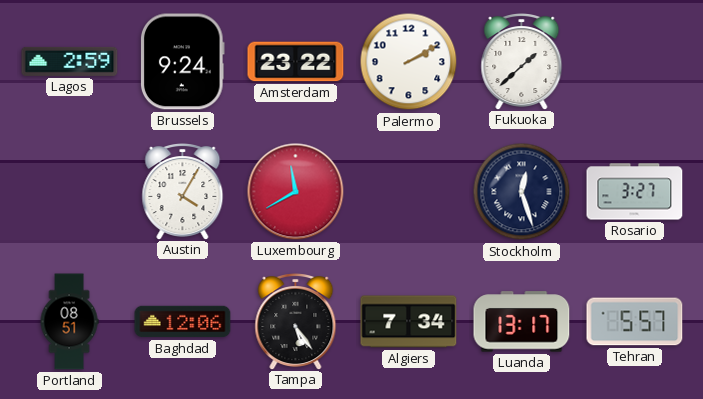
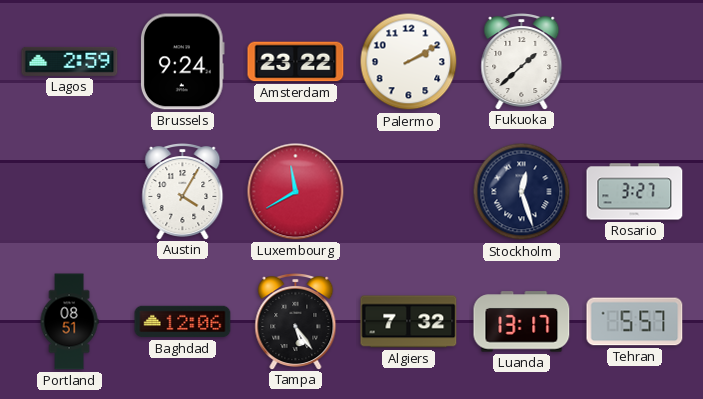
Algiers: 7:34 -> 7:32 (409, 322)
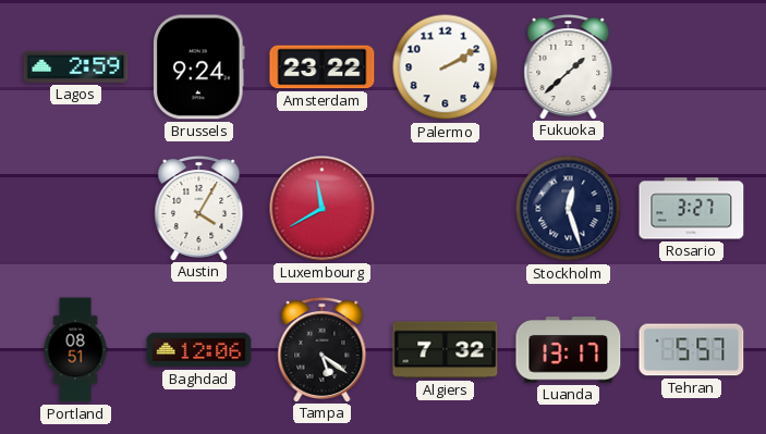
Tampa: 5:24 -> 5:21 (323, 350)
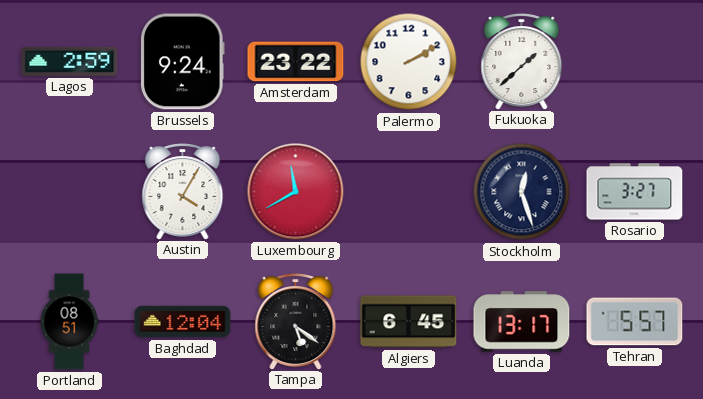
Baghdad: 12:06 -> 12:04 (183, 322)
Algiers: 7:32 -> 6:45 (409, 322)
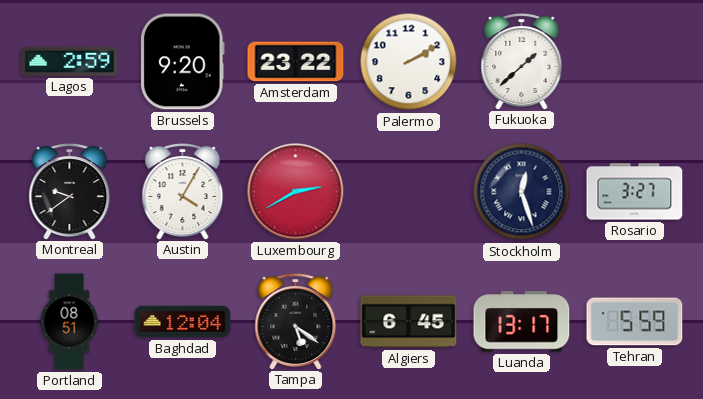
Brussels: 9:24 -> 9:20 (183, 62)
Montreal: none -> 9:39 (70, 192)
Luxembourg: 11:40 -> 2:40 (296, 192)
Tehran: 5:57 -> 5:59 (635, 322)
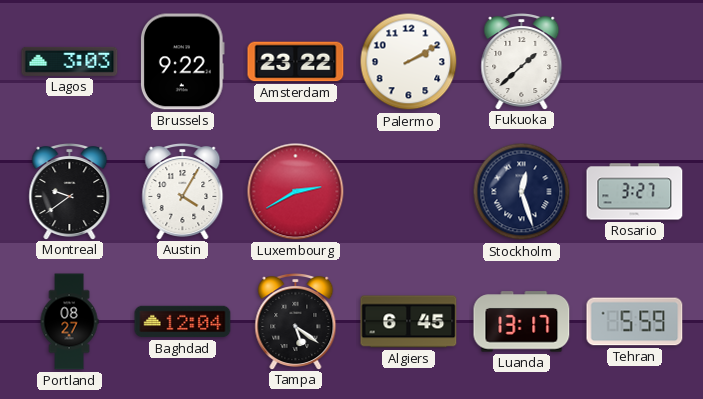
Lagos: 2:59 -> 3:03 (70, 61)
Brussels: 9:20 -> 9:22 (183, 62)
Portland: 08:51 -> 08:27 (69, 322)
